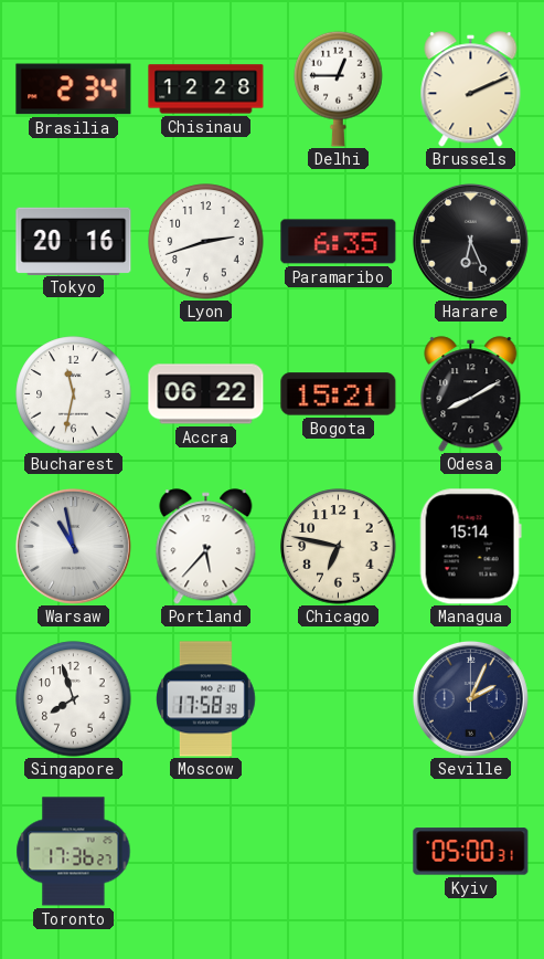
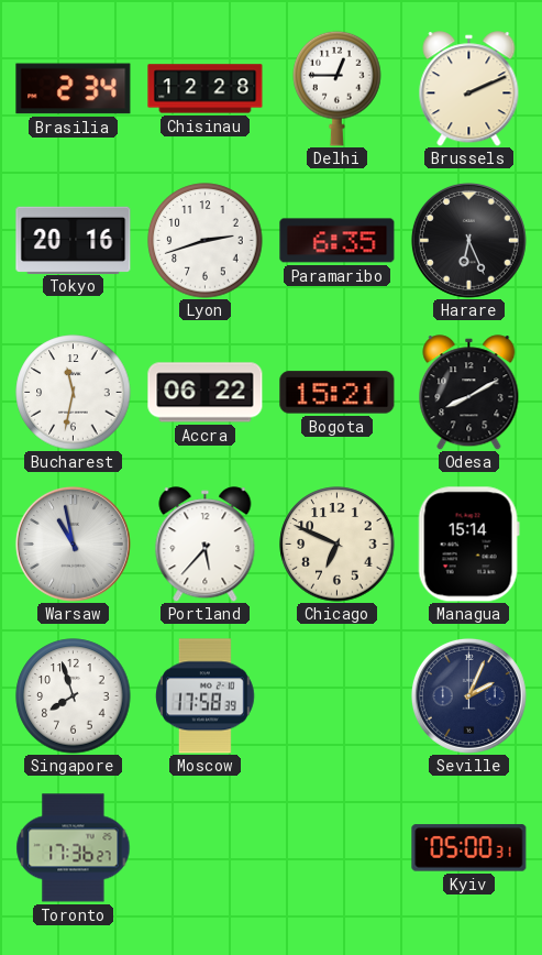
Chicago: 6:47 -> 6:49 (338, 545)
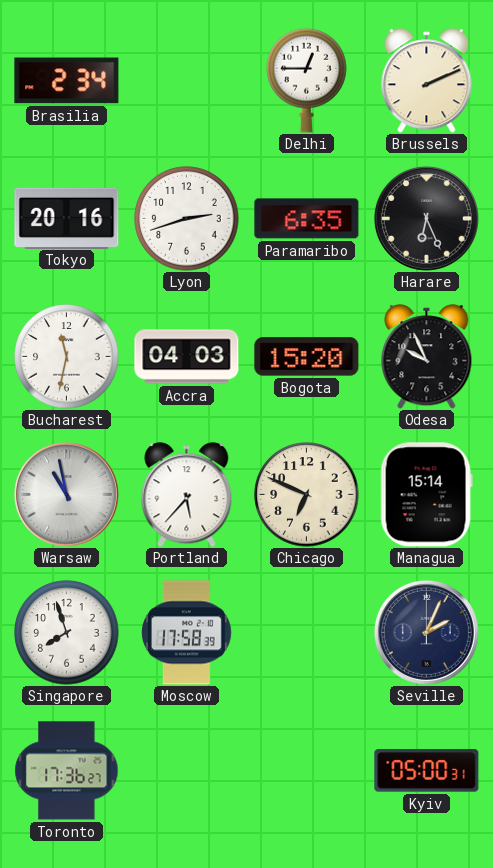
Chisinau: 12:28 -> none (206, 89)
Accra: 06:22 -> 04:03 (187, 357)
Bogota: 15:21 -> 15:20 (307, 357)
Odesa: 8:10 -> 9:56 (427, 357)
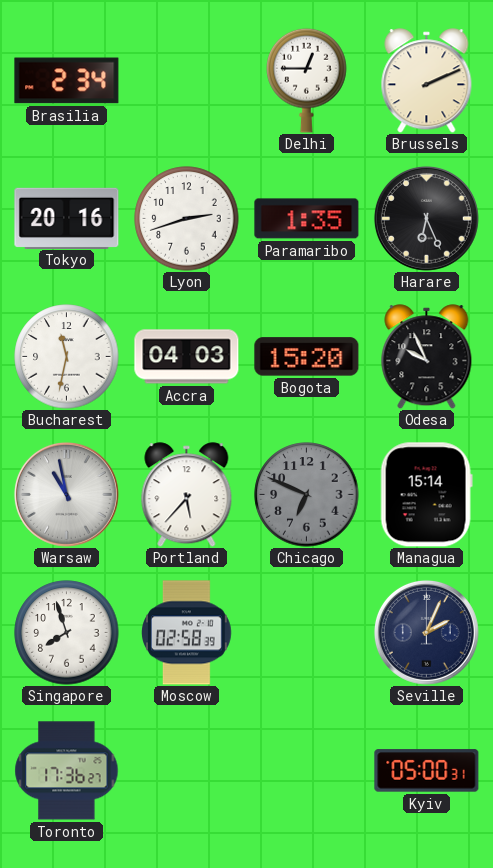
Paramaribo: 6:35 -> 1:35 (307, 219)
Chicago dial: cream -> grey (307, 495)
Moscow: 17:58 -> 02:58 (187, 633)
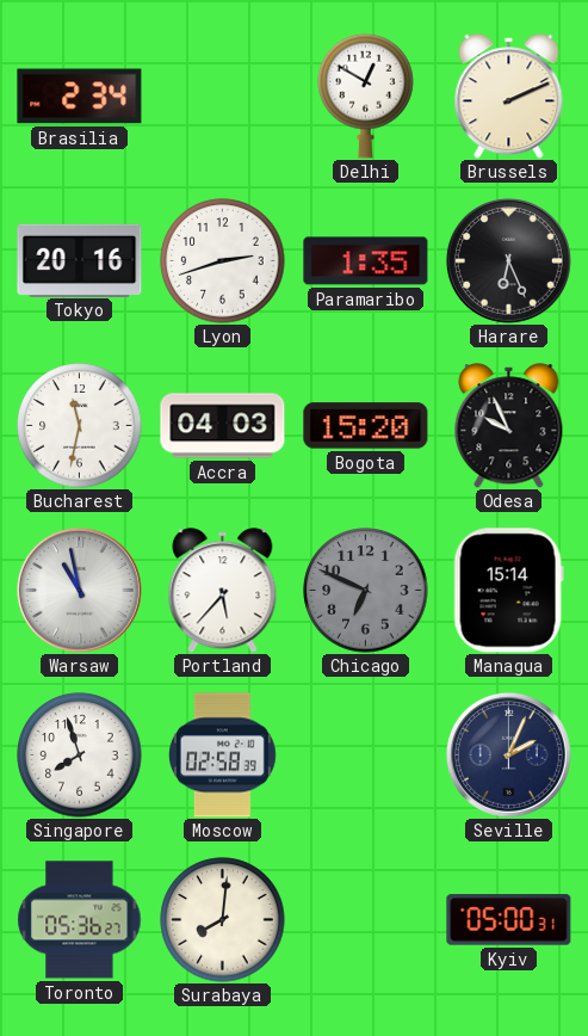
Delhi: 12:45 -> 12:50 (366, 95)
Toronto: 17:36 -> 05:36 (80, 920)
Surabaya: none -> 8:01 (223, 920)
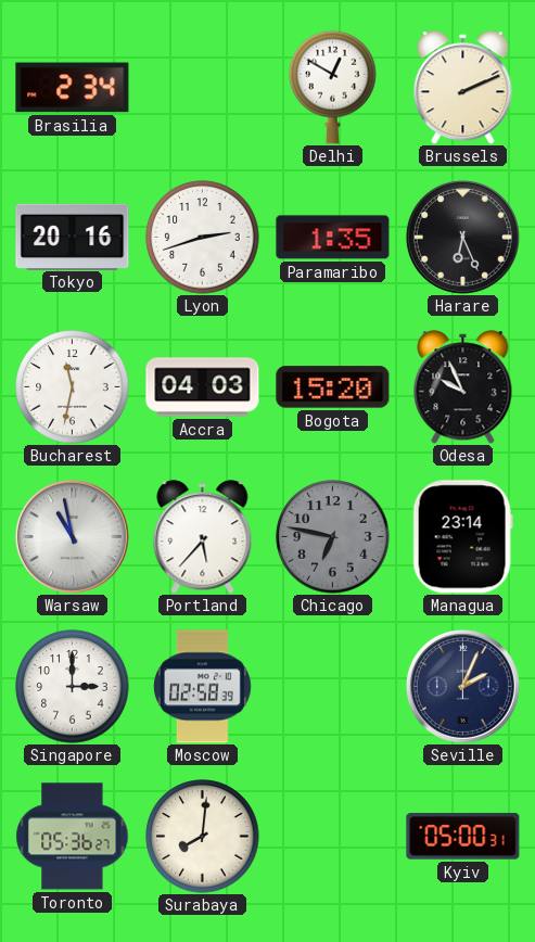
Chicago: 6:49 -> 6:47 (333, 537)
Managua: 15:14 -> 23:14 (462, 537)
Singapore: 7:57 -> 3:00 (73, 687)
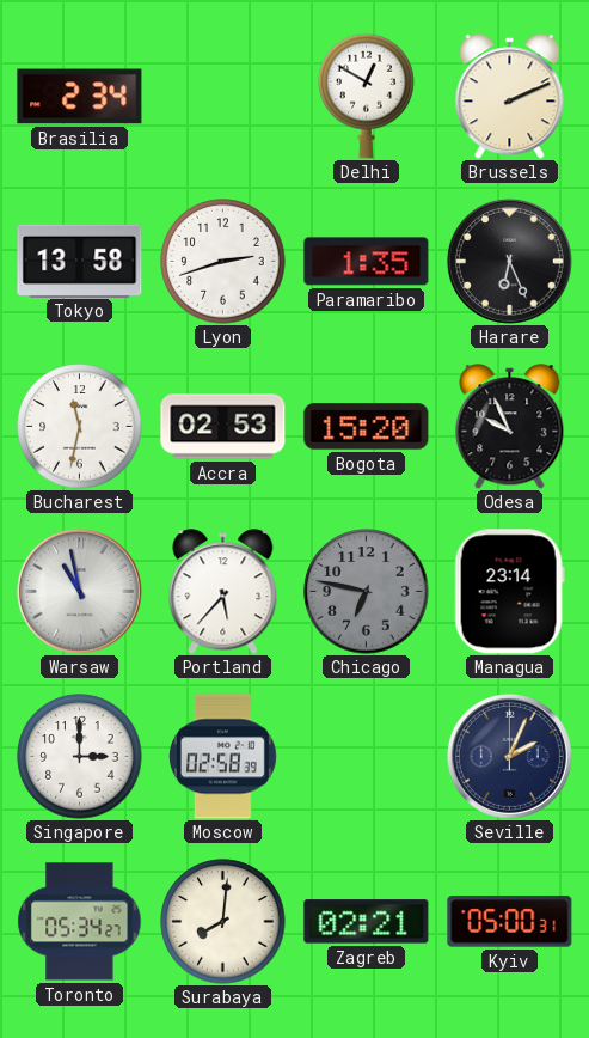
Tokyo: 20:16 -> 13:58 (80, 261)
Accra: 04:03 -> 02:53 (223, 427)
Toronto: 05:36 -> 05:34 (80, 922)
Zagreb: none -> 02:21 (367, 922)
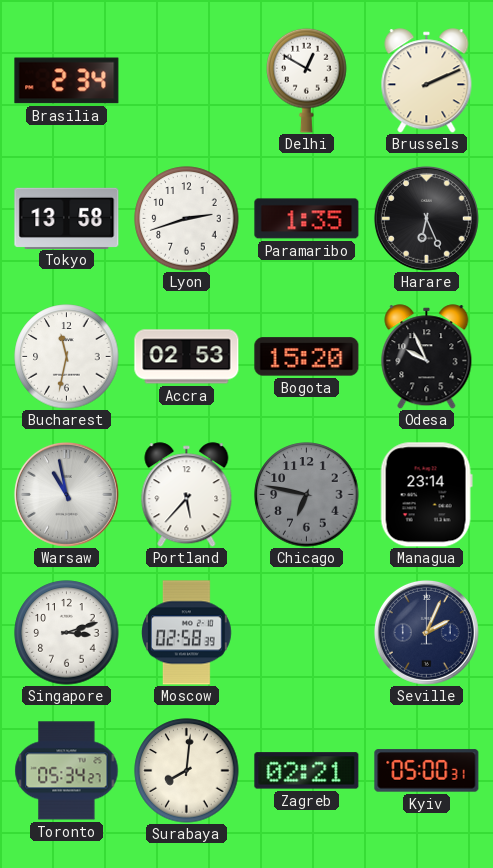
Singapore: 3:00 -> 3:12 (67, 633)
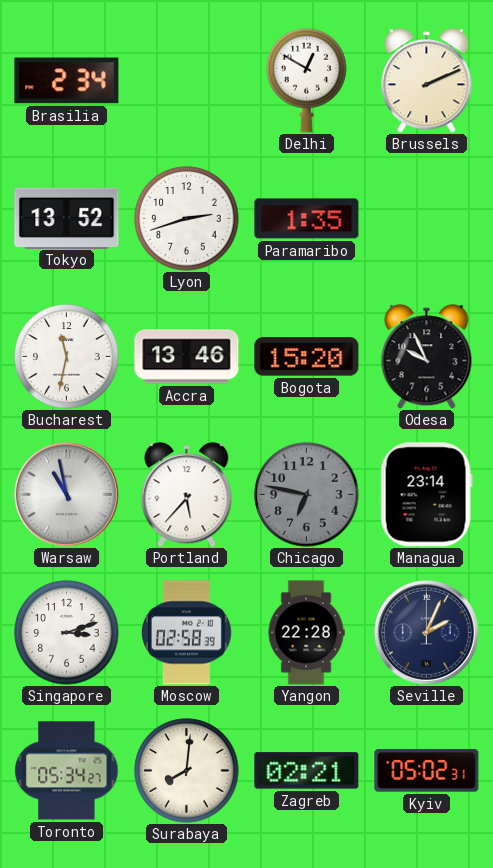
Tokyo: 13:58 -> 13:52 (67, 218)
Harare: 6:26 -> none (426, 218)
Accra: 02:53 -> 13:46 (187, 357)
Yangon: none -> 22:28 (306, 633)
Kyiv: 05:00 -> 05:02 (427, 771)
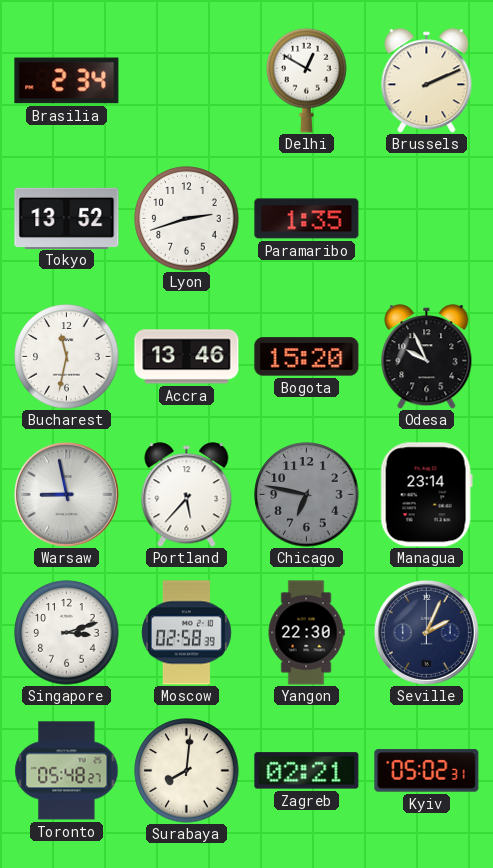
Warsaw: 10:58 -> 8:58 (66, 494)
Yangon: 22:28 -> 22:30 (306, 633)
Toronto: 05:34 -> 05:48 (67, 771)
